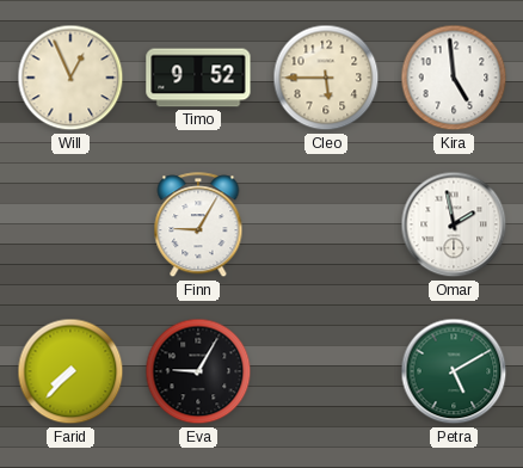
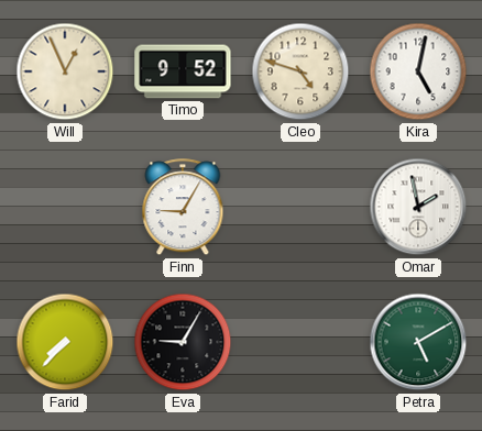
Cleo: 5:45 -> 4:48 (300, 71)
Kira: 4:59 -> 5:02 (418, 71)
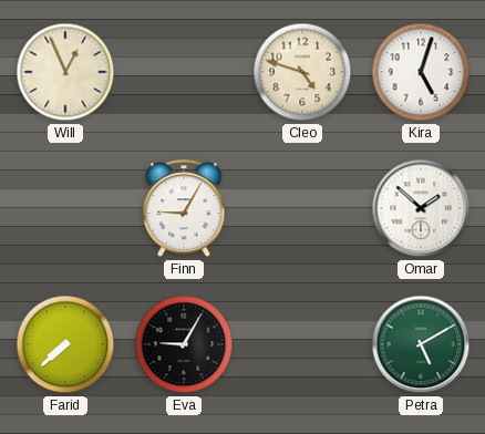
Timo: 9:52 -> none (183, 71)
Kira: 5:02 -> 5:03 (421, 72)
Omar: 1:58 -> 1:52 (421, 208)
Farid: 7:37 -> 7:38 (65, 344)
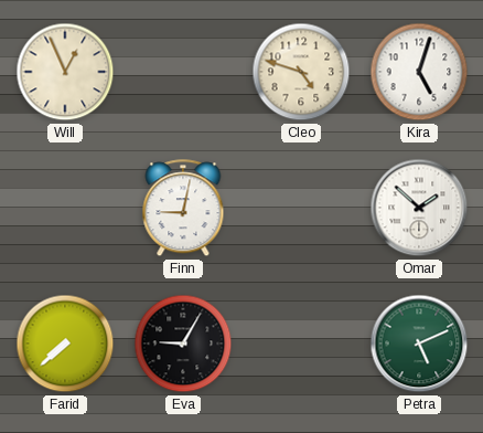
Finn: 9:05 -> 9:02 (183, 209)
Petra: 5:10 -> 5:11 (419, 344)
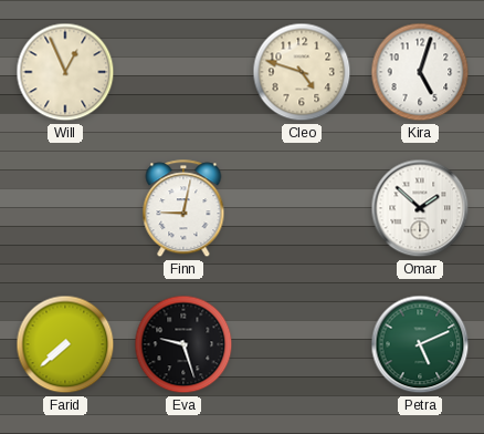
Eva: 9:05 -> 9:27 (183, 344)
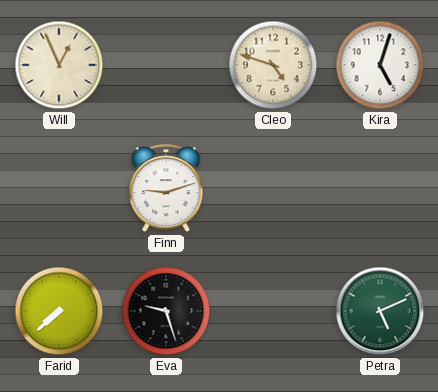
Finn: 9:02 -> 9:12 (166, 189)
Omar: 1:52 -> none (420, 208)
